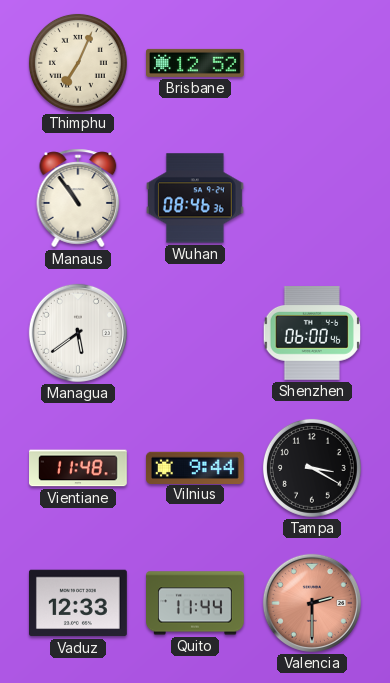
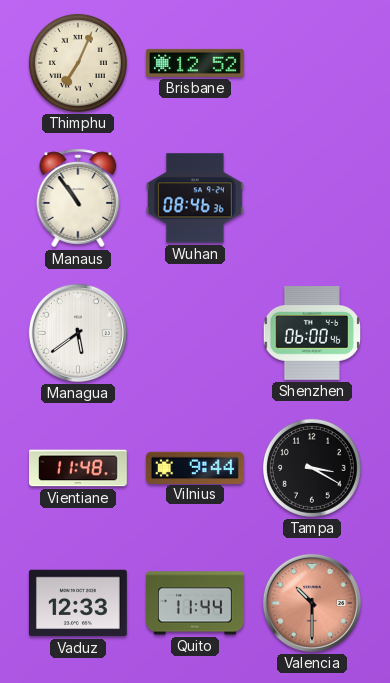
Valencia: 2:30 -> 10:30 (312, 603)
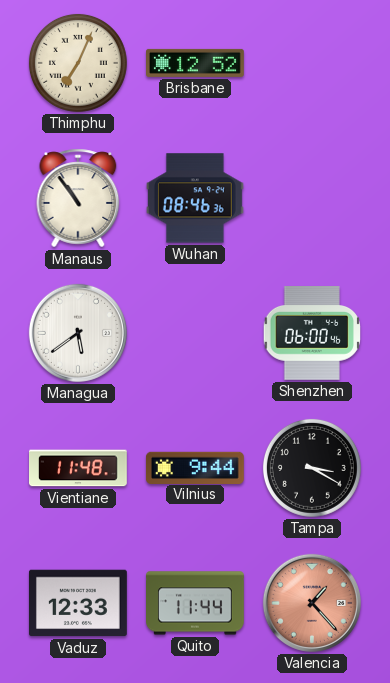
Valencia: 10:30 -> 1:23 (312, 603)
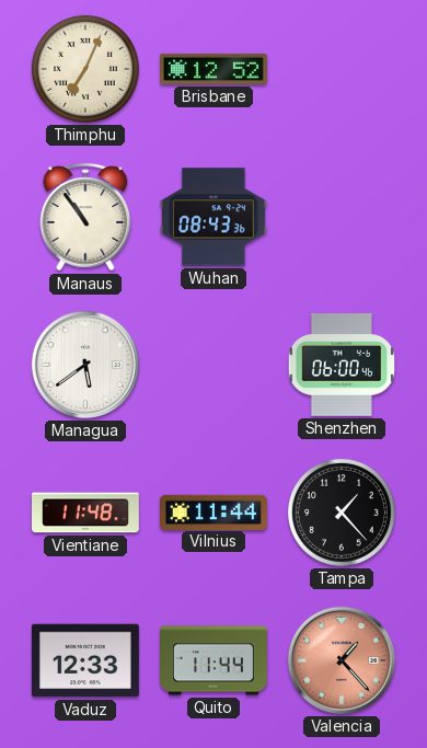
Wuhan: 08:46 -> 08:43 (214, 217)
Vilnius: 9:44 -> 11:44 (214, 511)
Tampa: 3:20 -> 1:23 (342, 513)
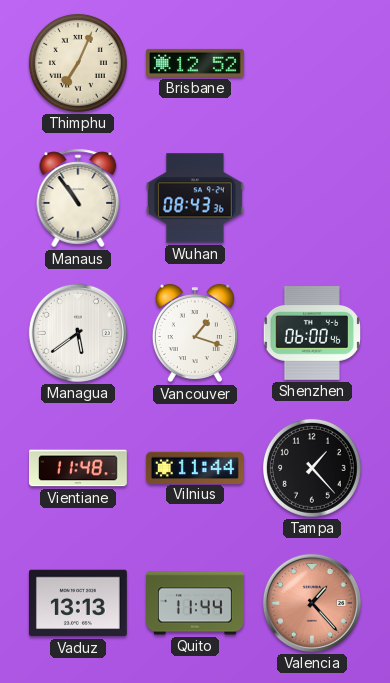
Vancouver: none -> 1:18 (195, 333)
Vaduz: 12:33 -> 13:13 (78, 603)
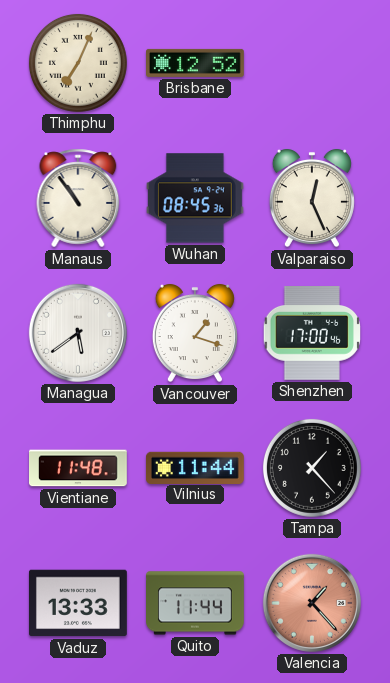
Wuhan: 08:43 -> 08:45 (195, 198)
Valparaiso: none -> 12:26 (312, 198)
Shenzhen: 06:00 -> 17:00 (311, 333)
Vaduz: 13:13 -> 13:33 (78, 603)
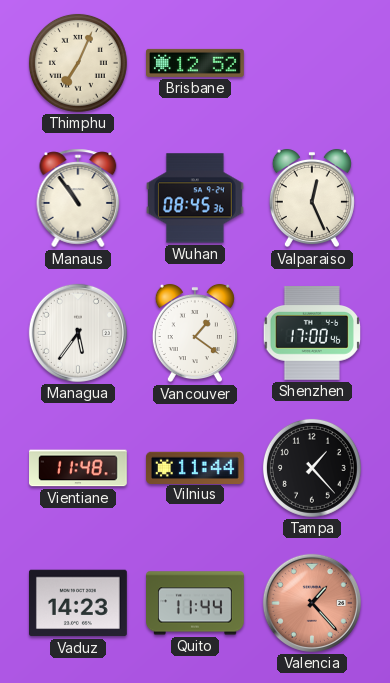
Managua: 5:39 -> 5:36 (78, 333)
Vancouver: 1:18 -> 1:21 (195, 333)
Vaduz: 13:33 -> 14:23 (78, 603)
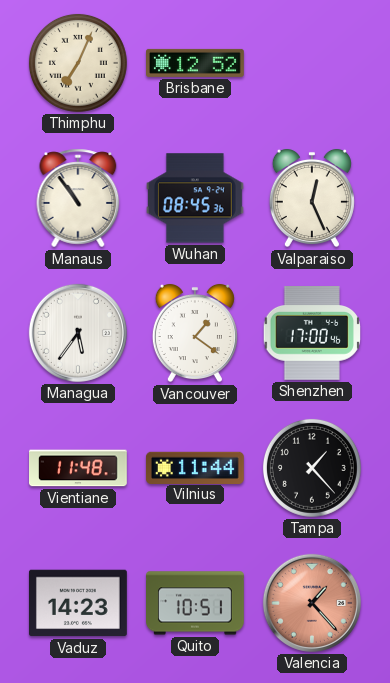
Quito: 11:44 -> 10:51 (196, 603)
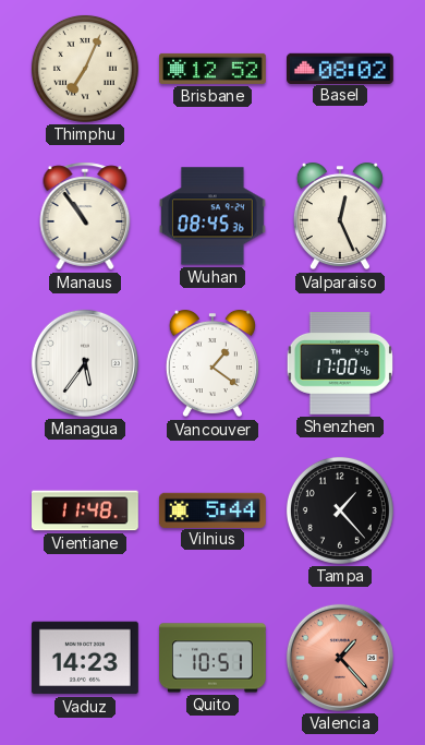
Basel: none -> 08:02 (341, 68)
Vilnius: 11:44 -> 5:44 (212, 509)
